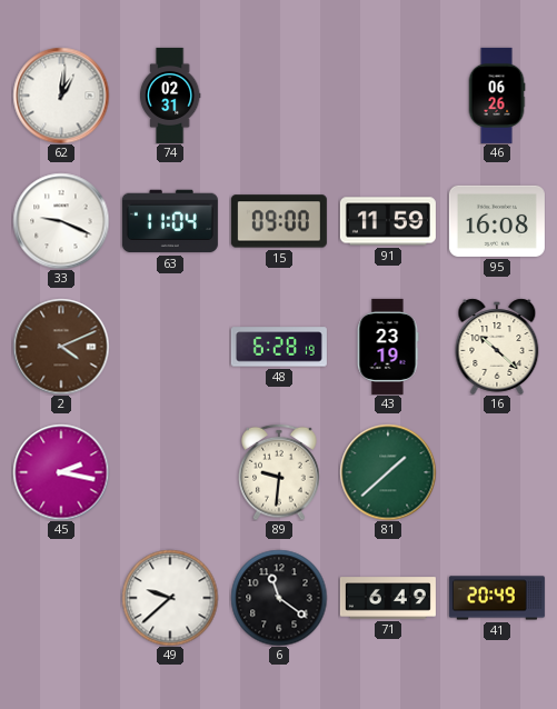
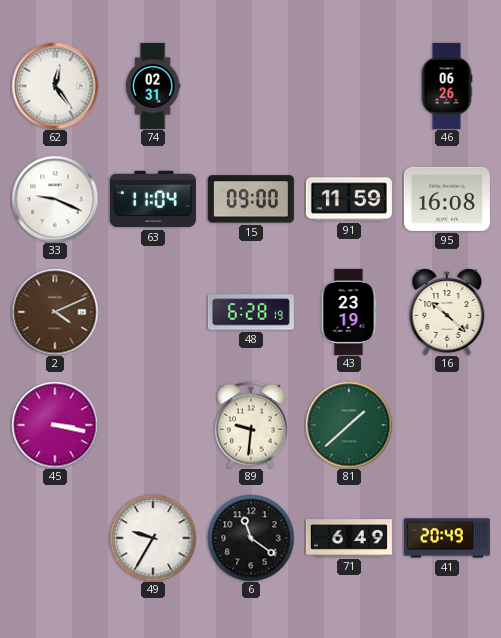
62: 1:01 -> 12:24 (55, 86)
45: 2:17 -> 3:17 (55, 425)
49: 9:38 -> 9:35 (153, 538)
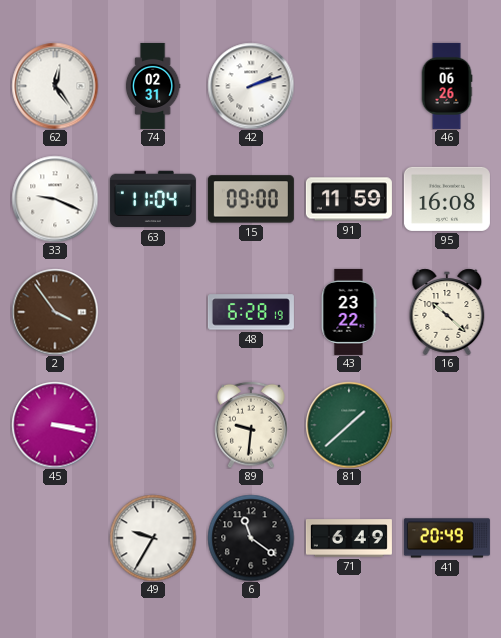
42: none -> 2:12 (251, 86)
2: 4:11 -> 3:54 (55, 312)
43: 23:19 -> 23:22 (349, 312)
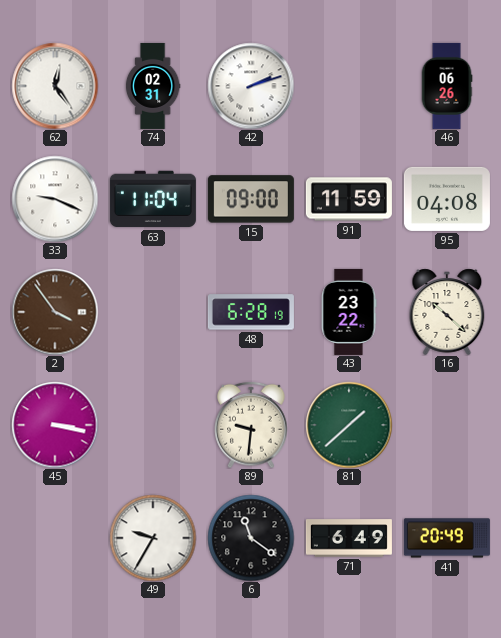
95: 16:08 -> 04:08 (447, 199)
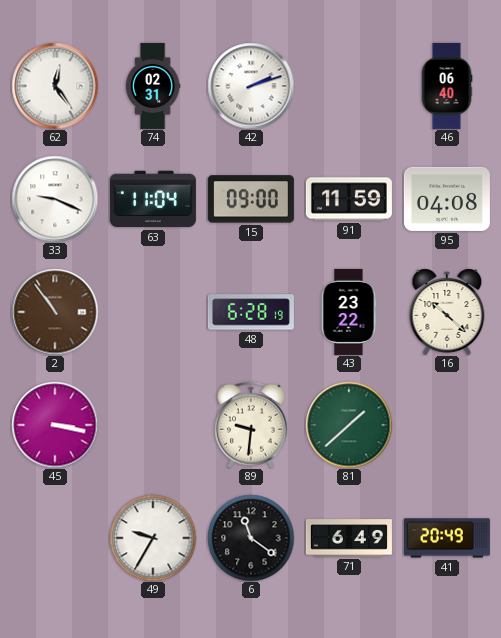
46: 06:26 -> 06:40 (447, 86)
2: 3:54 -> 10:54 (55, 312)
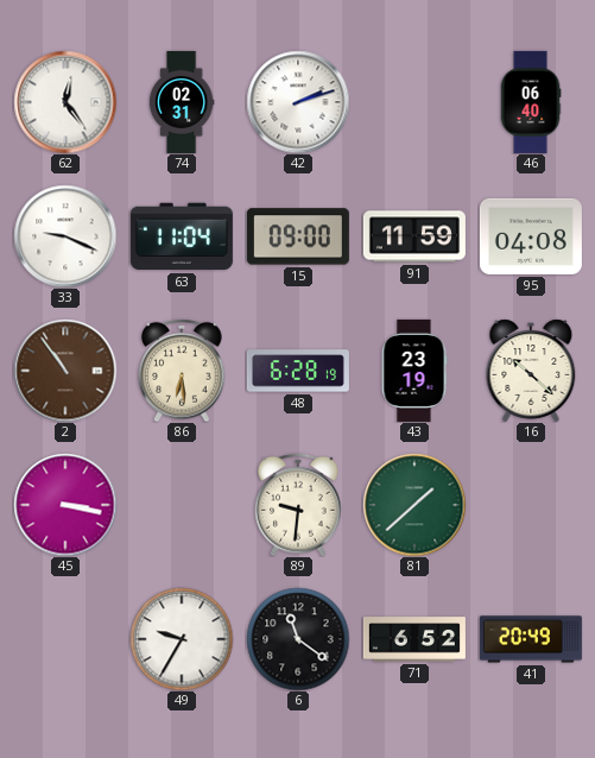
86: none -> 6:29 (182, 371)
43: 23:22 -> 23:19 (414, 371)
71: 6:49 -> 6:52 (414, 639)
